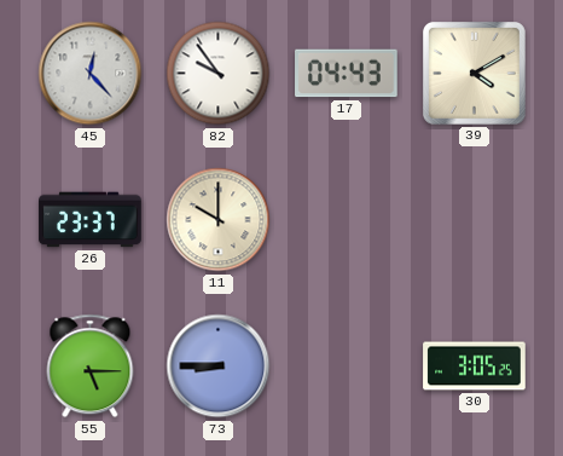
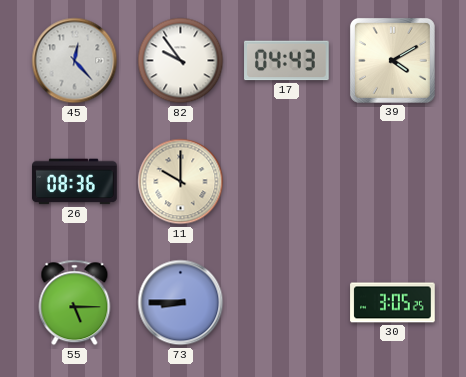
26: 23:37 -> 08:36 (75, 182)
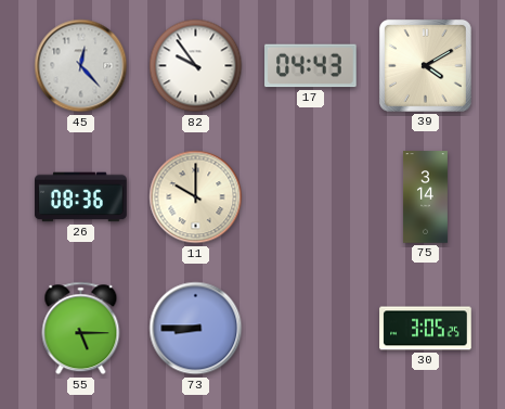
75: none -> 3:14 (425, 197)
